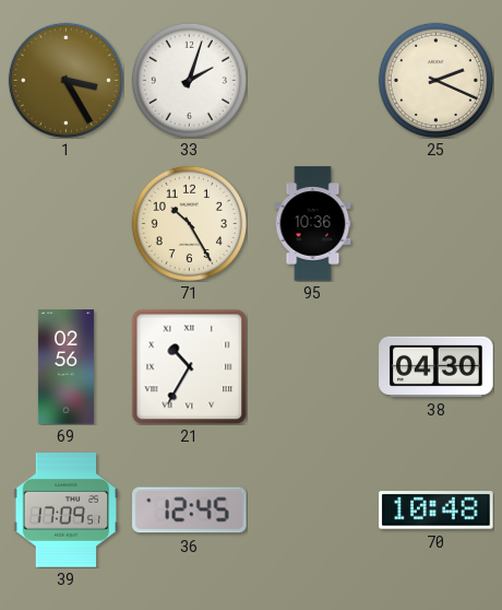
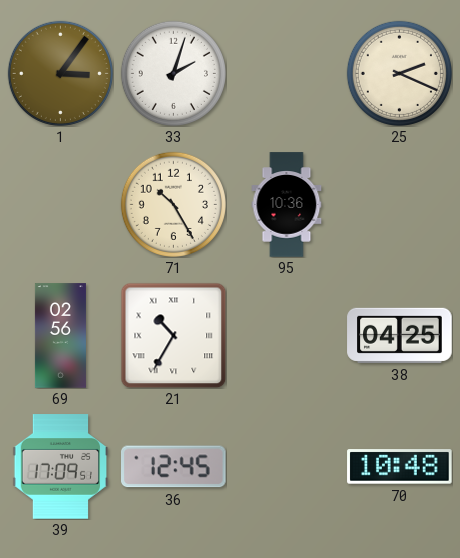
1: 3:25 -> 3:06 (60, 73)
38: 04:30 -> 04:25 (400, 335)
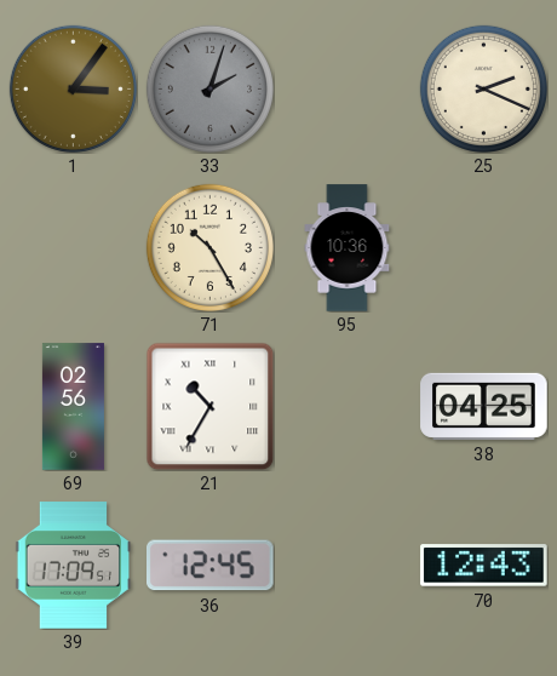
33 dial: white -> grey (209, 88)
70: 10:48 -> 12:43 (484, 566)
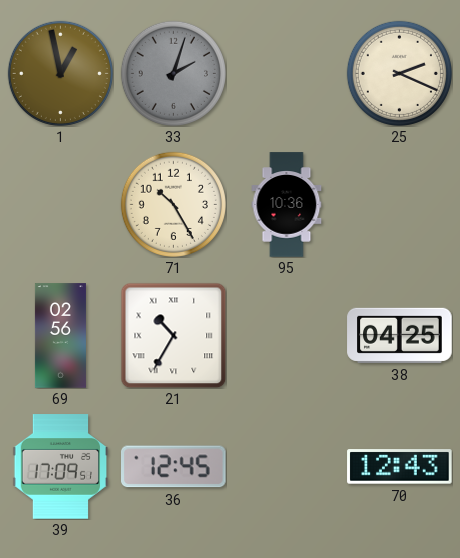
1: 3:06 -> 12:58 (60, 73)
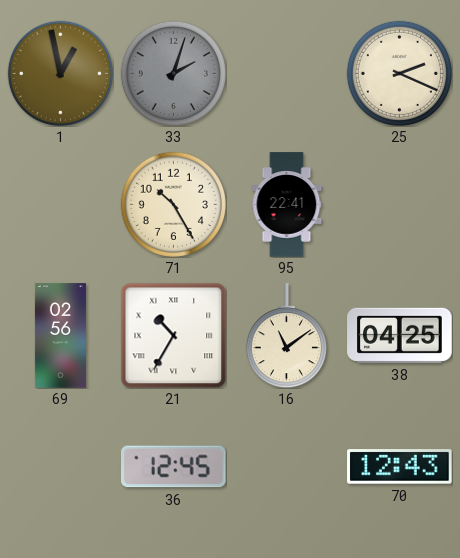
95: 10:36 -> 22:41 (287, 205)
16: none -> 11:09 (286, 336)
39: 17:09 -> none (61, 467)
